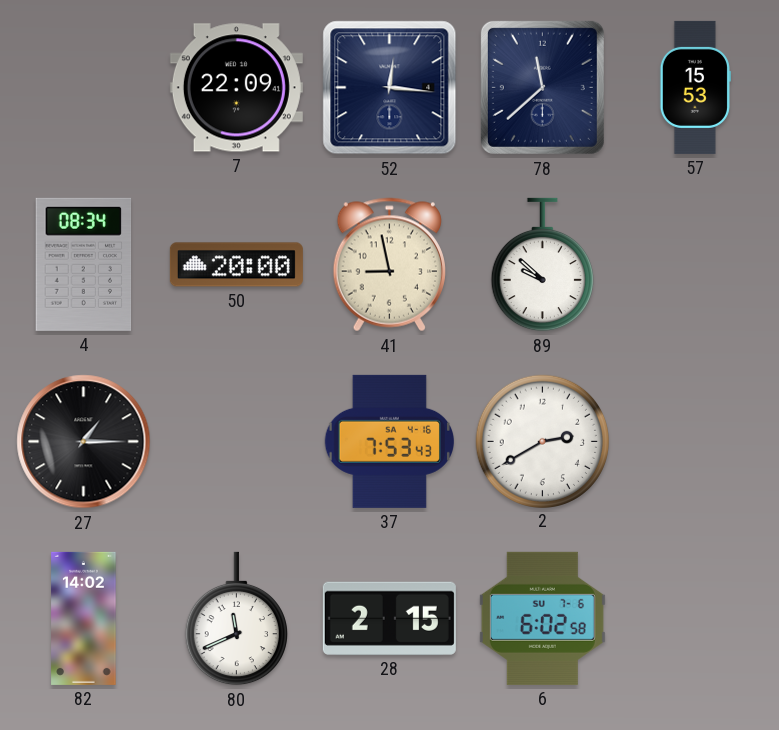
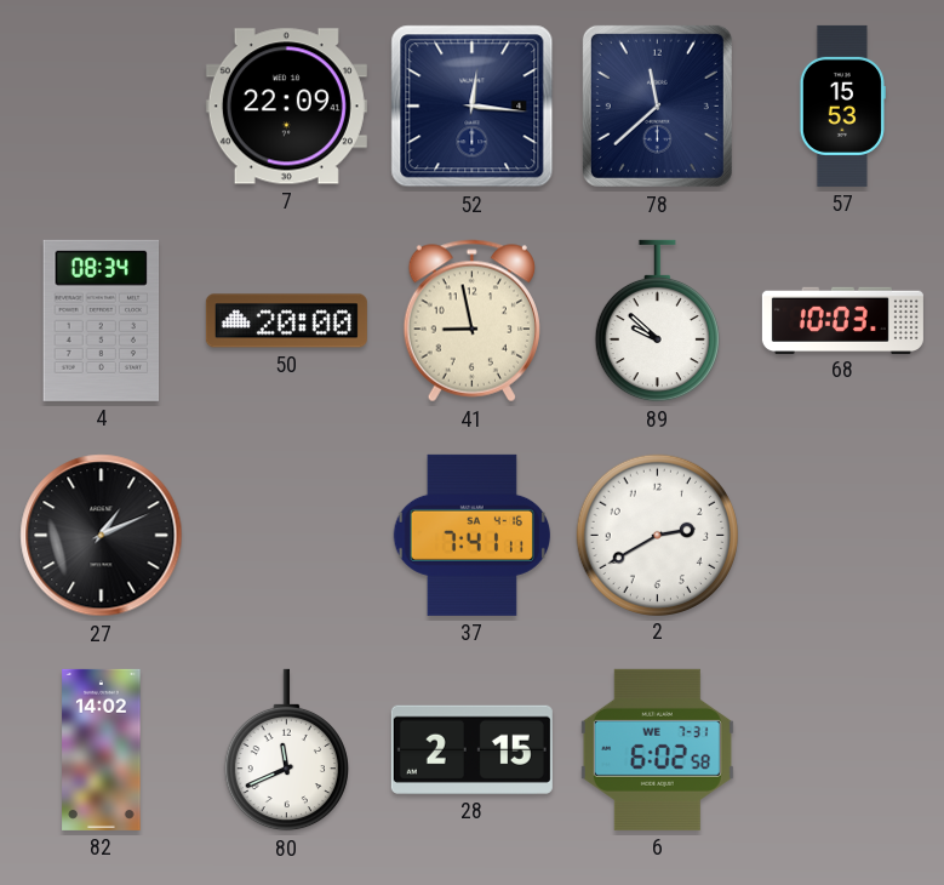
68: none -> 10:03 (842, 320)
27: 1:15 -> 1:11 (102, 536)
37: 7:53 -> 7:41 (471, 535)
6 date: SU 7-6 -> WE 7-31 (657, 749)
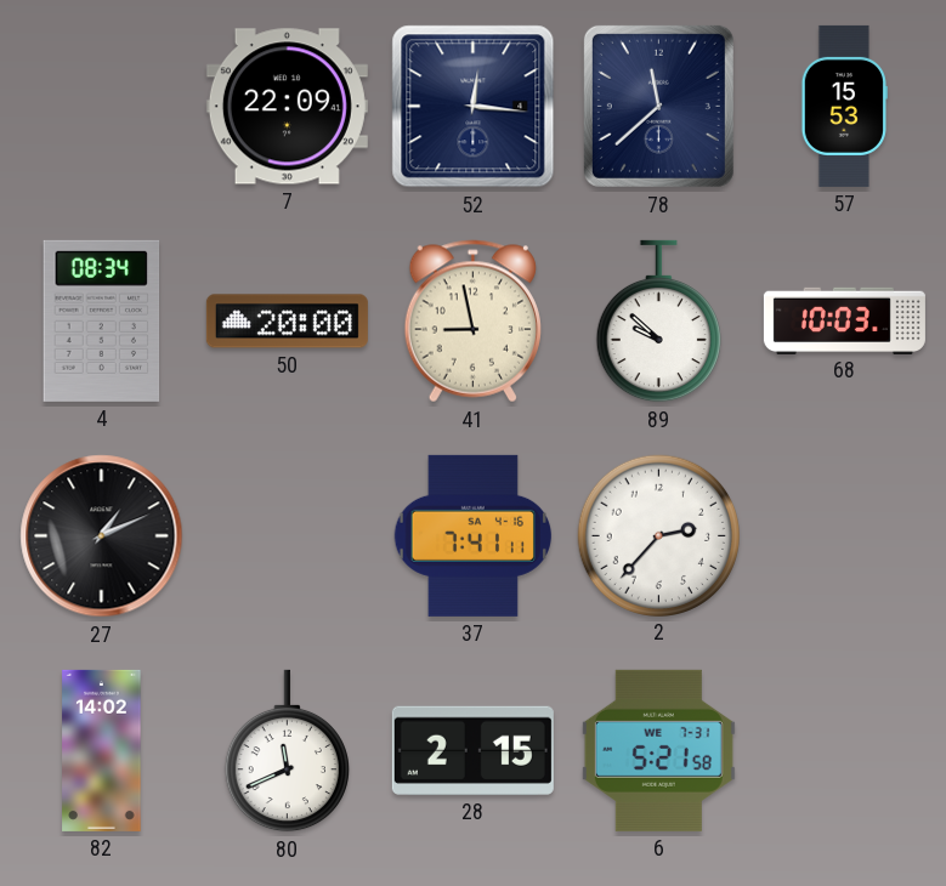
2: 2:40 -> 2:37 (658, 535)
6: 6:02 -> 5:21 (658, 750)
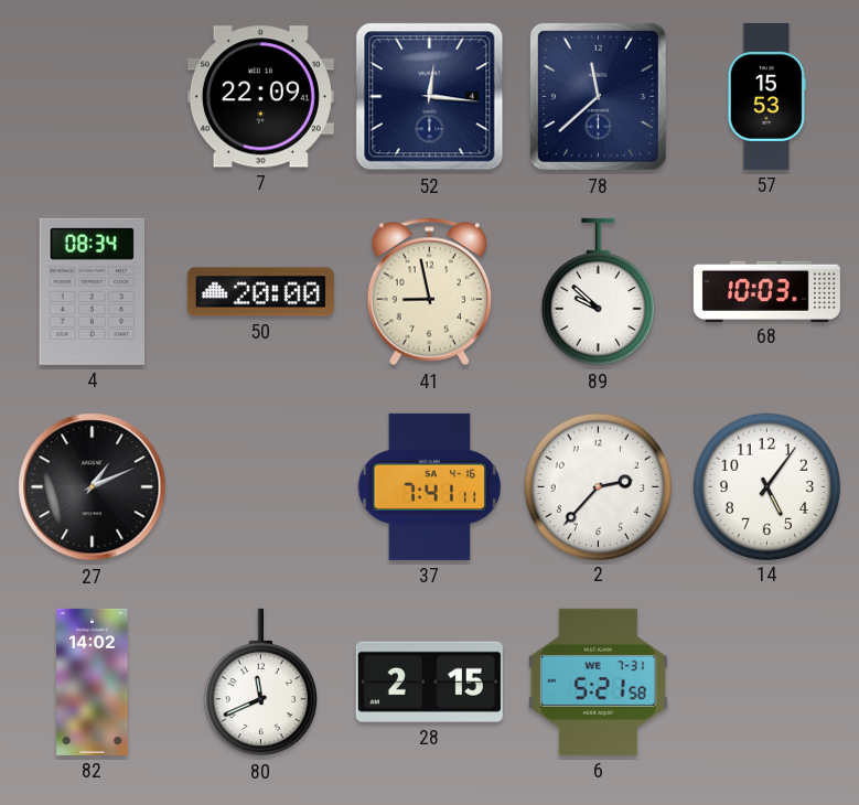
14: none -> 5:06 (766, 486)
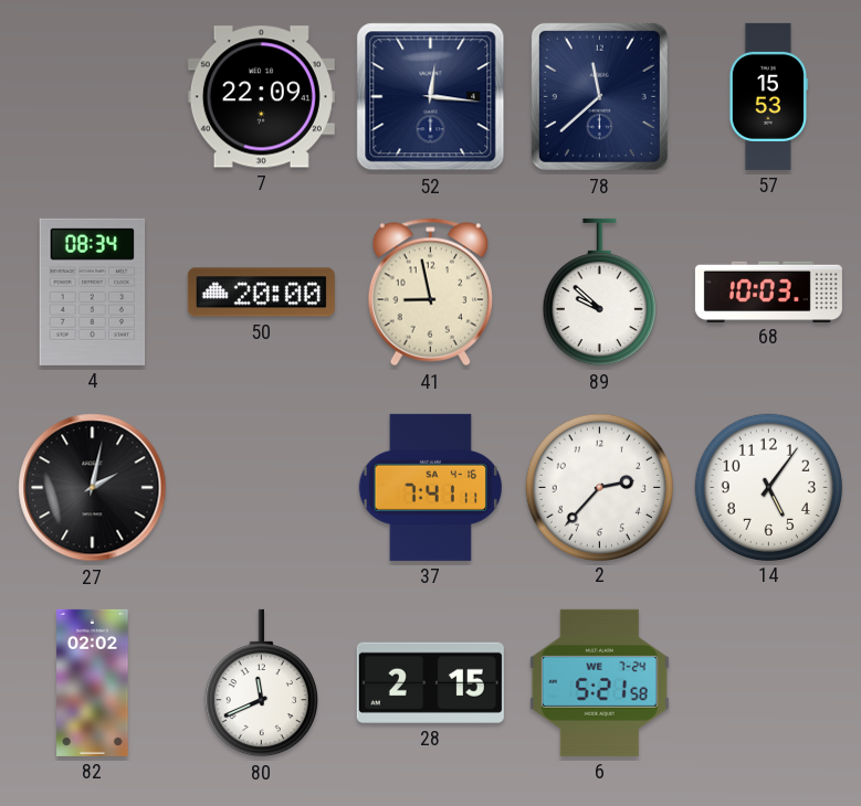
27: 1:11 -> 2:02 (93, 488)
82: 14:02 -> 02:02 (93, 682)
6 date: WE 7-31 -> WE 7-24 (599, 682)
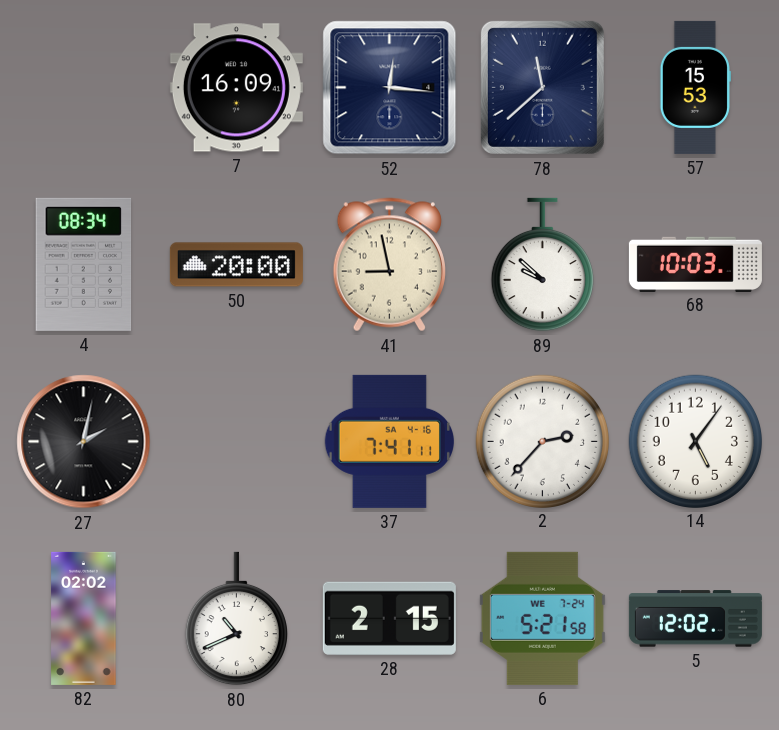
7: 22:09 -> 16:09 (236, 88)
80: 11:41 -> 10:41 (236, 619)
5: none -> 12:02 (695, 619)
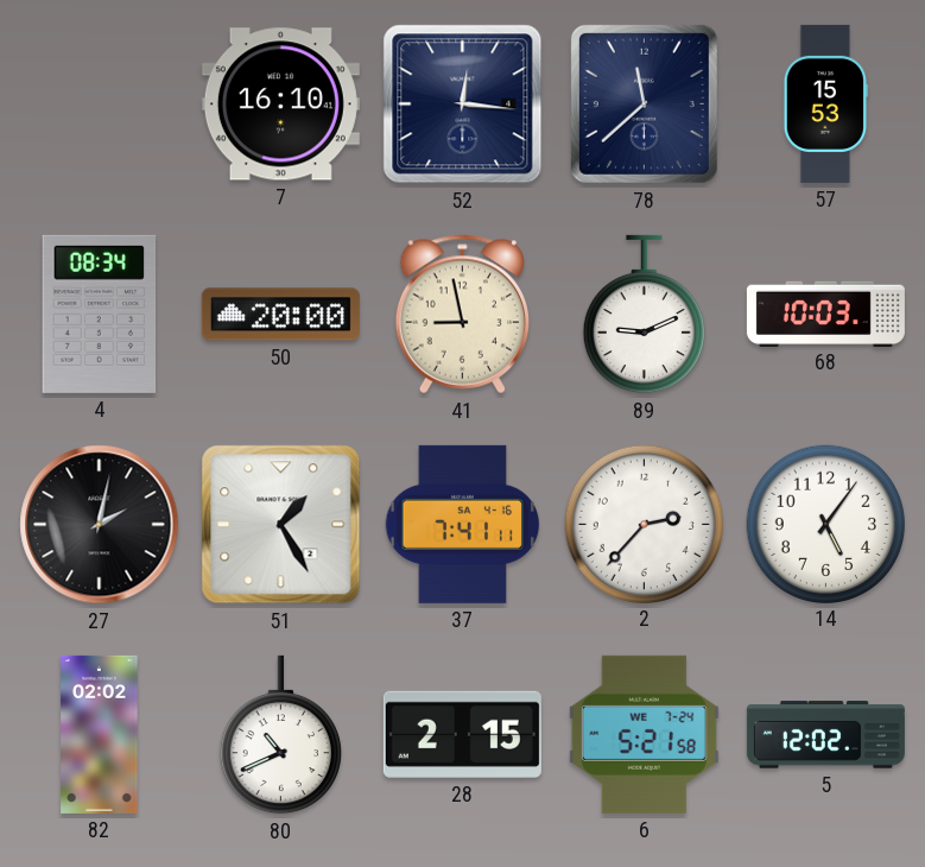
7: 16:09 -> 16:10 (280, 105)
89: 9:52 -> 9:11 (644, 315)
51: none -> 1:25 (281, 525)
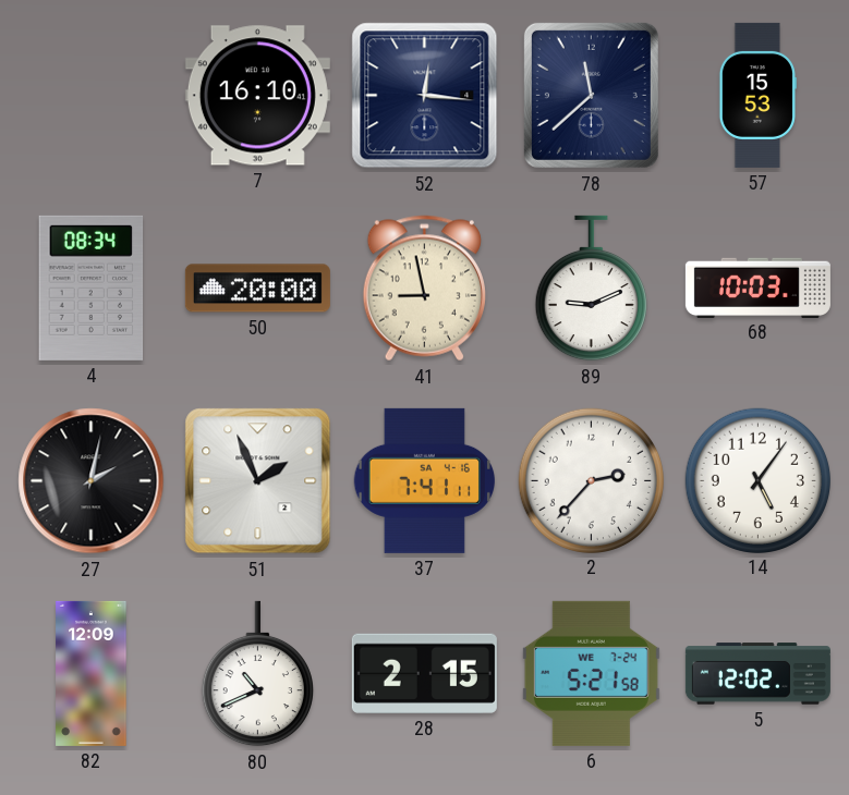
51: 1:25 -> 1:56 (258, 481)
82: 02:02 -> 12:09 (92, 673)
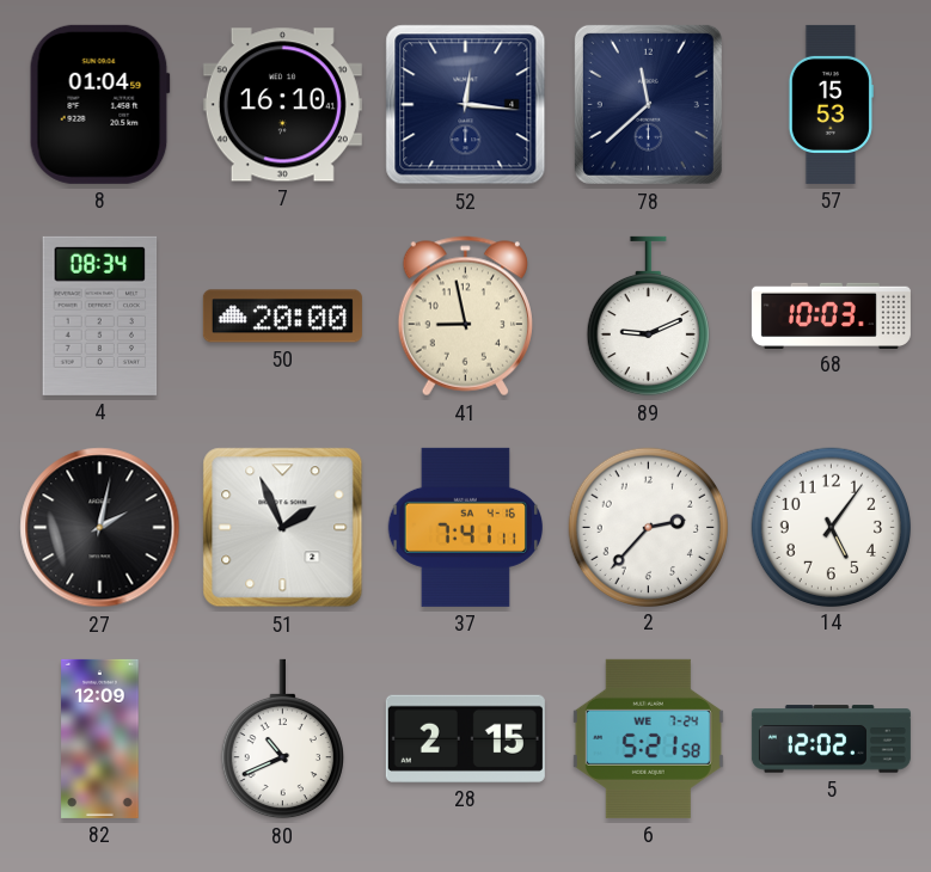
8: none -> 01:04 (99, 104)
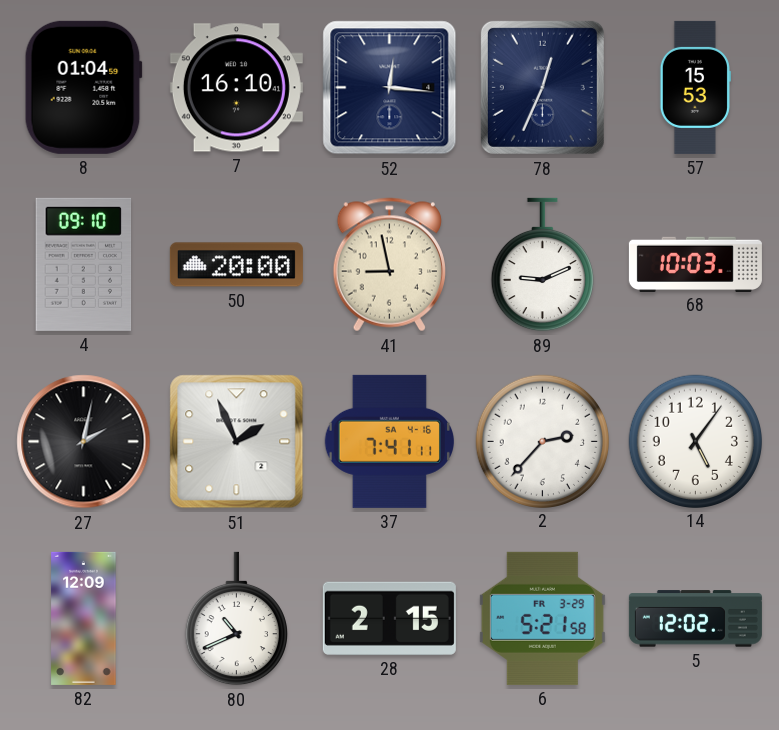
78: 11:38 -> 12:34 (542, 87)
4: 08:34 -> 09:10 (84, 264)
6 date: WE 7-24 -> FR 3-29 (542, 618)
